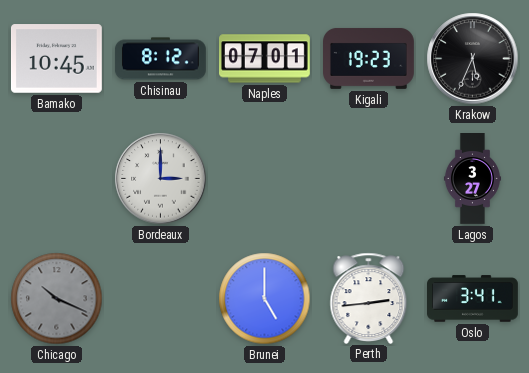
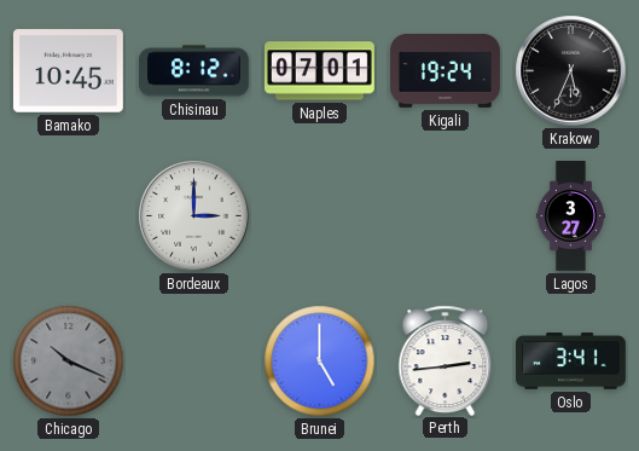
Kigali: 19:23 -> 19:24 (446, 71)
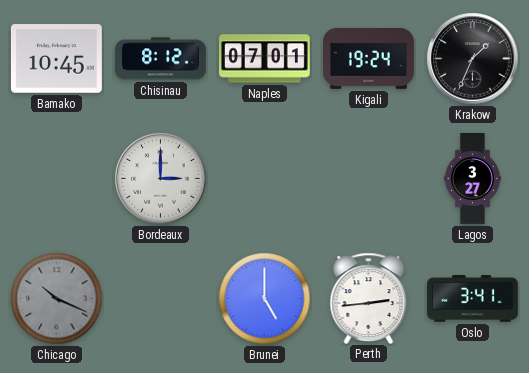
Krakow: 5:34 -> 1:34 (473, 59)
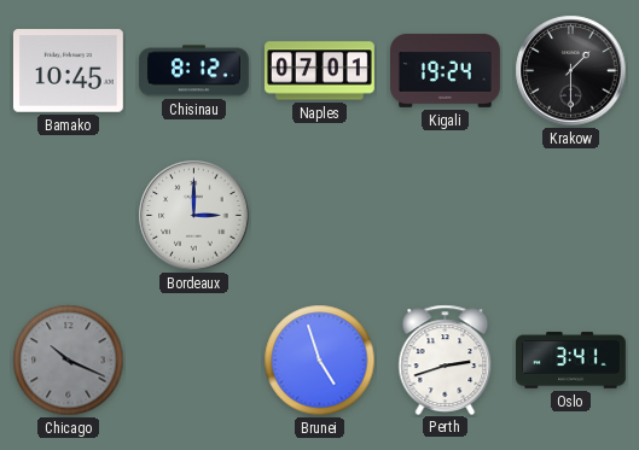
Krakow: 1:34 -> 1:30 (571, 71)
Lagos: 3:27 -> none (472, 179)
Brunei: 5:00 -> 4:57 (320, 361)
Perth: 2:44 -> 2:42 (446, 360)
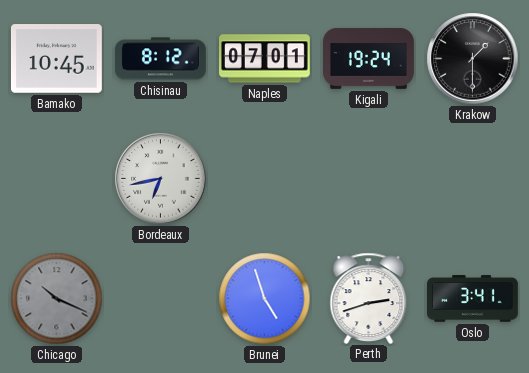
Bordeaux: 3:00 -> 6:43 (161, 179)
